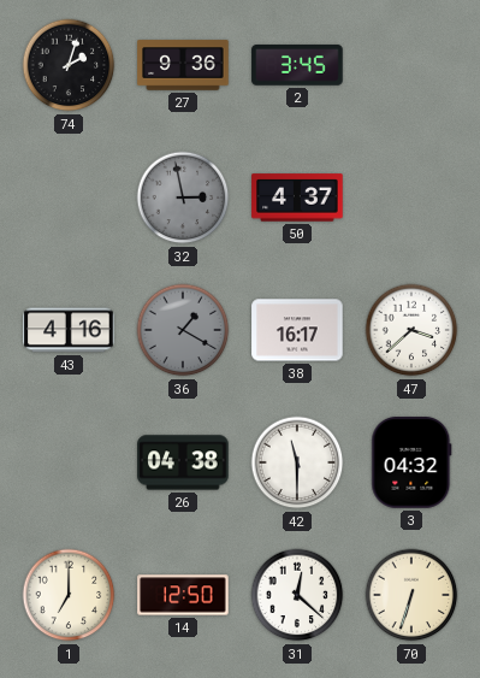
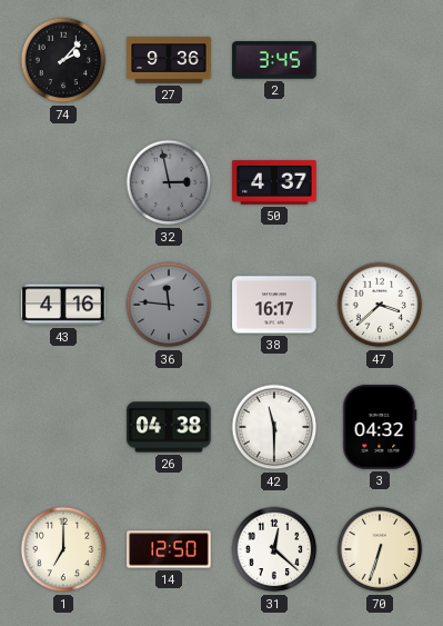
74: 2:03 -> 2:07 (63, 60)
36: 1:20 -> 11:46 (169, 305)
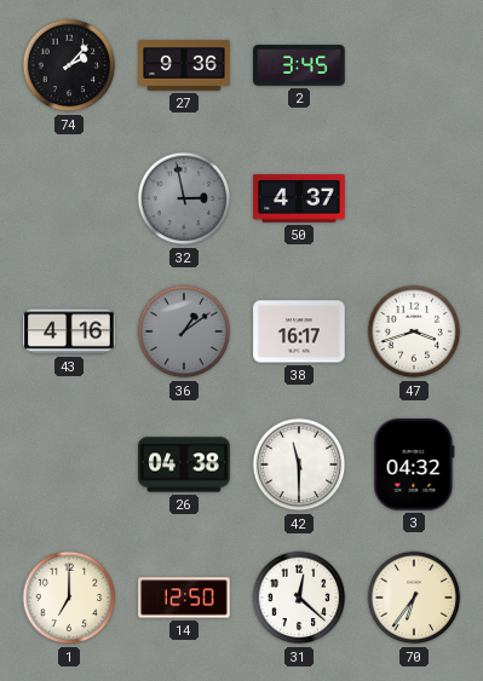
36: 11:46 -> 1:09 (184, 331)
47: 3:38 -> 3:42 (414, 331)
70: 6:33 -> 6:36 (414, 598)
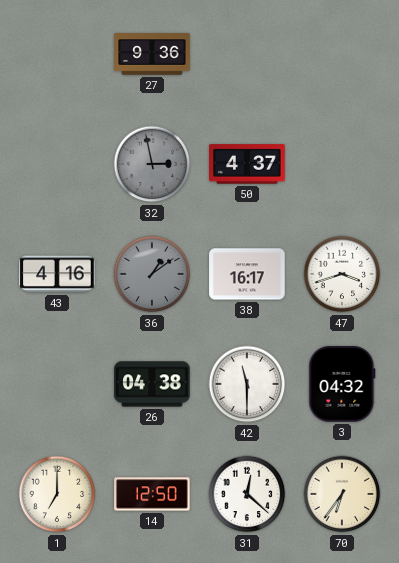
74: 2:07 -> none (69, 65)
2: 3:45 -> none (299, 65)
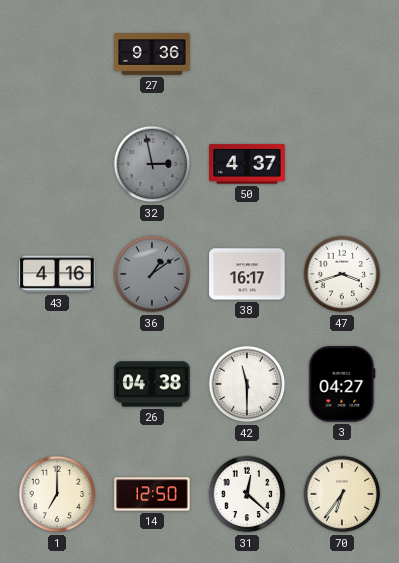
3: 04:32 -> 04:27 (342, 384)
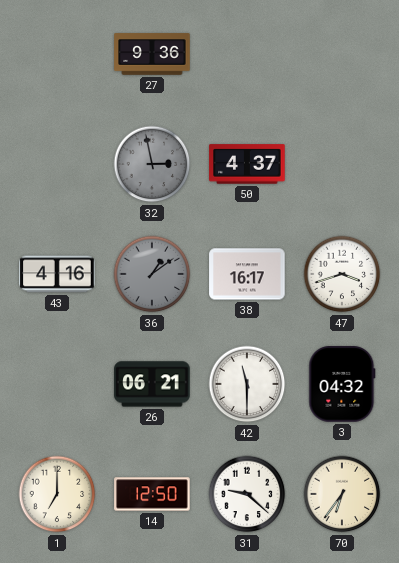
26: 04:38 -> 06:21 (152, 384)
3: 04:27 -> 04:32 (342, 384)
31: 12:22 -> 9:22 (247, 494)
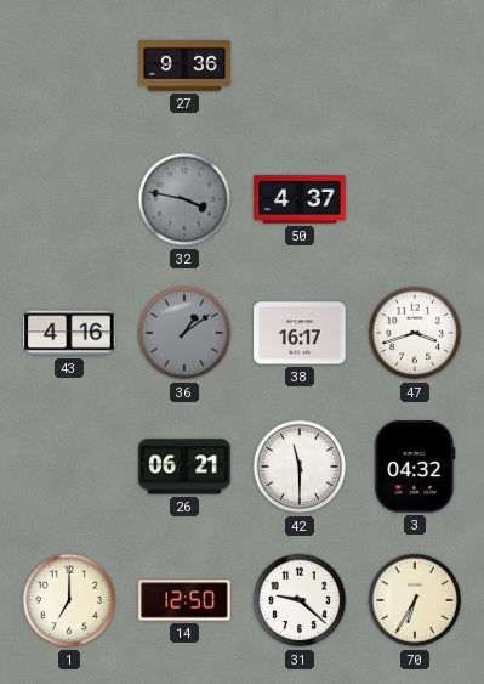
32: 2:58 -> 3:47 (184, 199)
70: 6:36 -> 6:35 (415, 600)
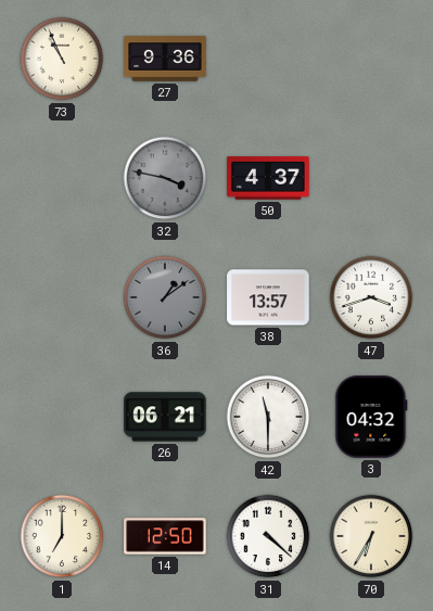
73: none -> 10:56 (62, 59)
43: 4:16 -> none (69, 333)
38: 16:17 -> 13:57 (268, 297)
31: 9:22 -> 4:22 (268, 536)
